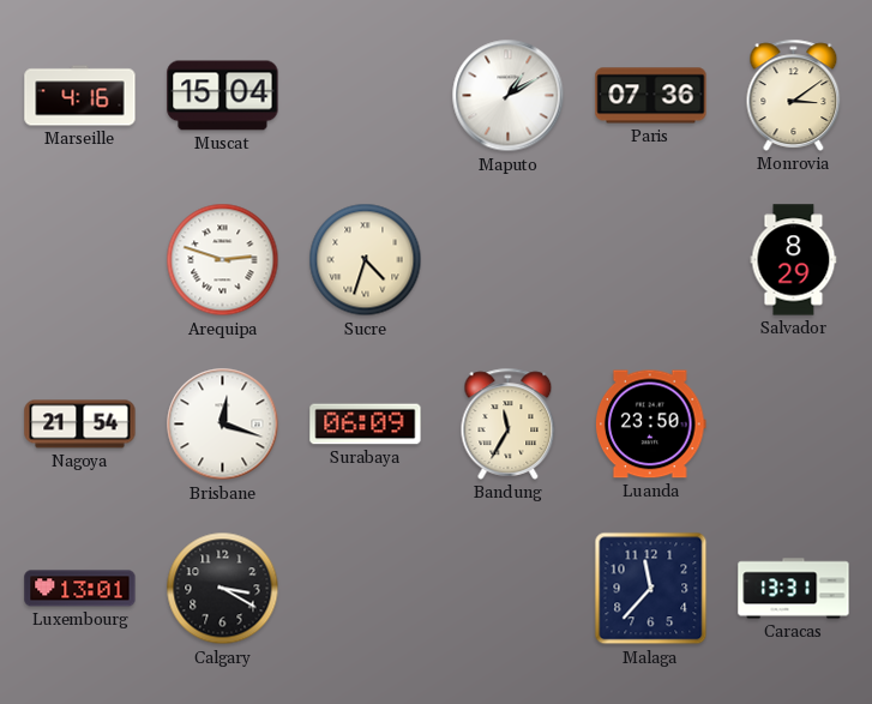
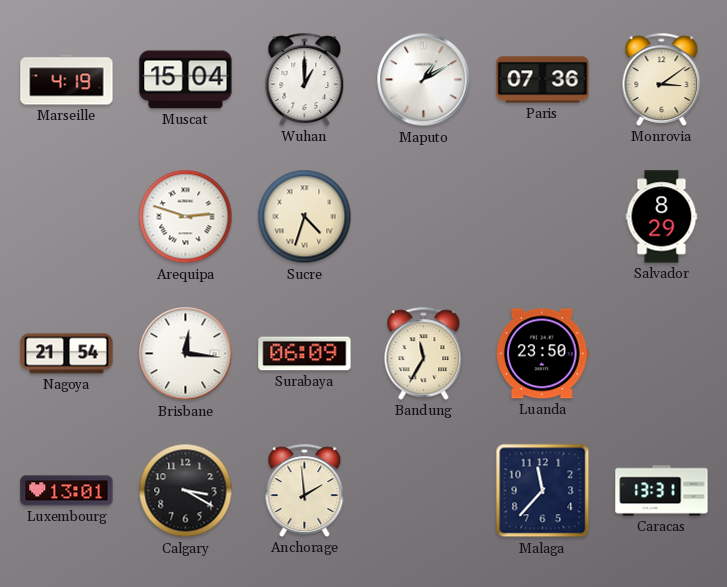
Marseille: 4:16 -> 4:19 (67, 80)
Wuhan: none -> 1:00 (305, 79)
Brisbane: 12:18 -> 12:16 (186, 354)
Anchorage: none -> 1:59 (305, 490)
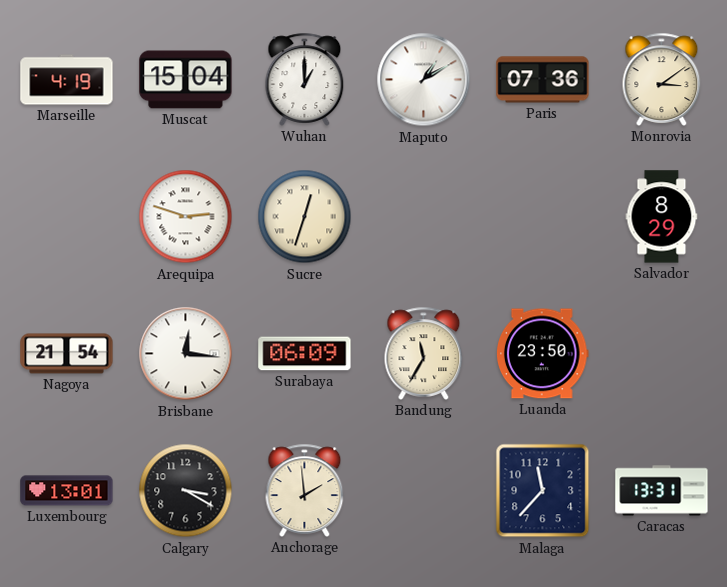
Sucre: 4:33 -> 12:33 (305, 217)
